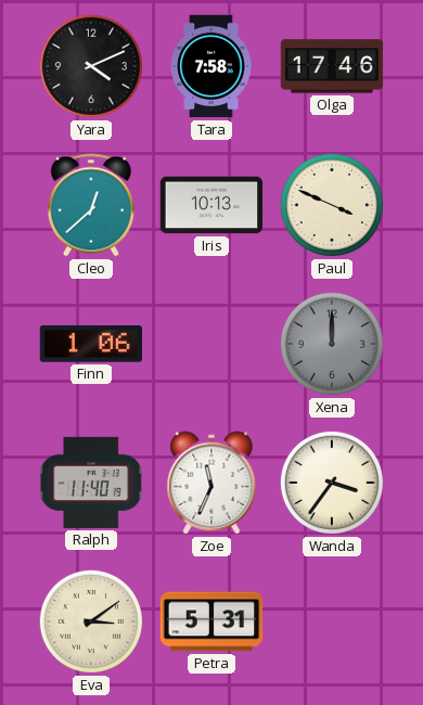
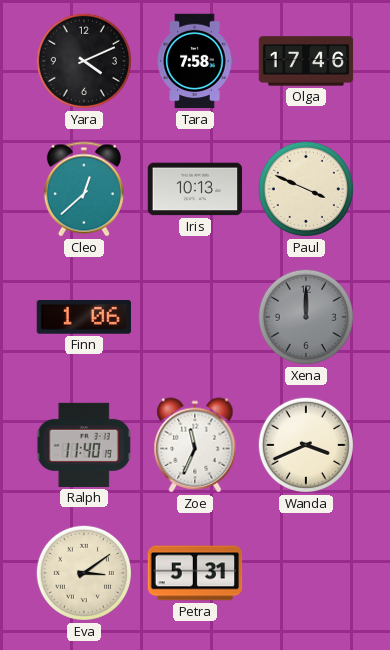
Wanda: 3:36 -> 3:41 (306, 445)
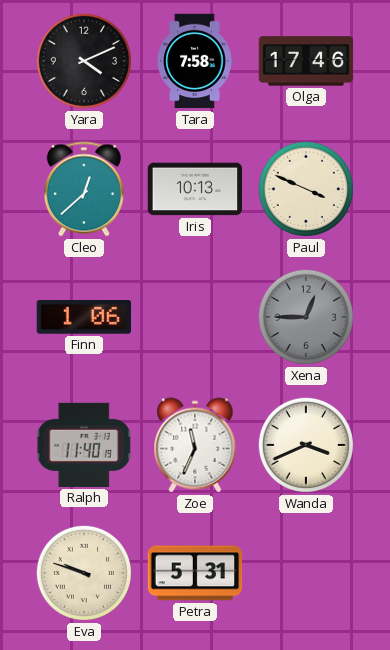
Xena: 12:00 -> 12:45 (306, 317)
Eva: 3:09 -> 9:48 (84, 573)
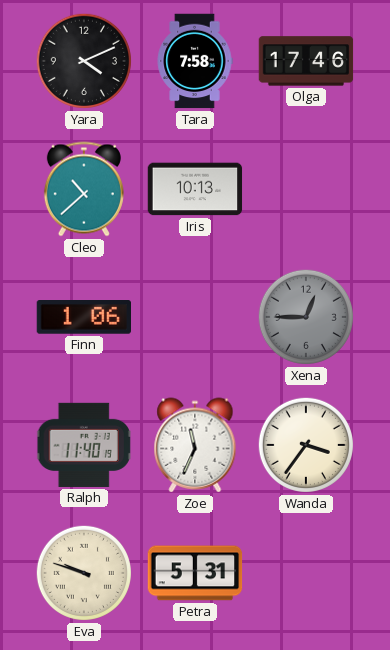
Cleo: 12:38 -> 10:38 (84, 189)
Paul: 3:49 -> none (306, 189)
Wanda: 3:41 -> 3:36 (306, 445)
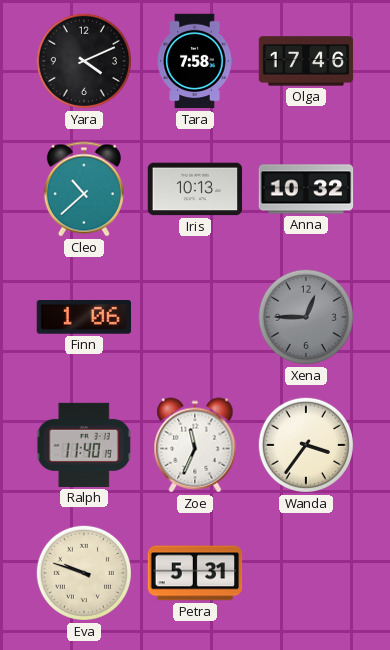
Anna: none -> 10:32 (306, 189)
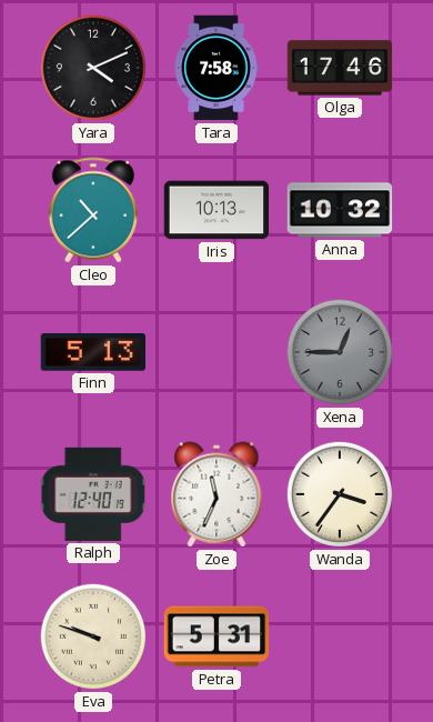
Finn: 1:06 -> 5:13 (92, 353)
Ralph: 11:40 -> 12:40 (93, 494)
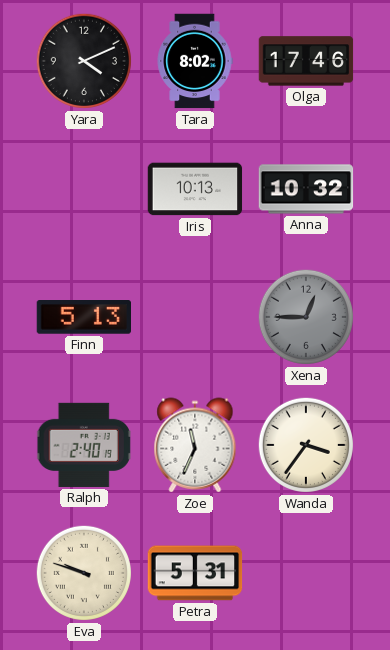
Tara: 7:58 -> 8:02 (195, 61)
Cleo: 10:38 -> none (93, 210)
Ralph: 12:40 -> 2:40 (84, 445)
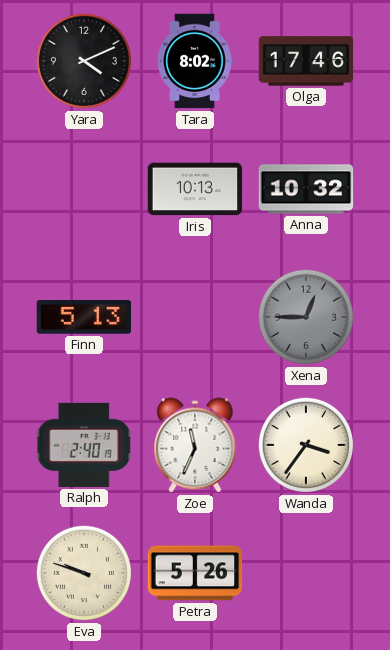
Petra: 5:31 -> 5:26 (195, 573)
